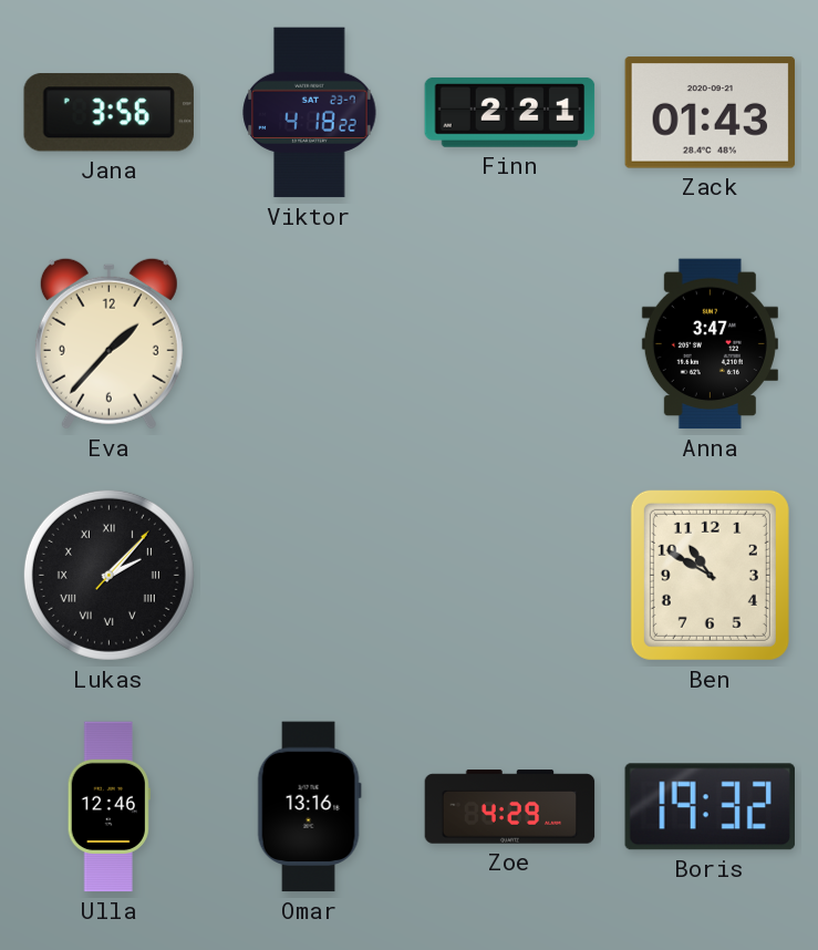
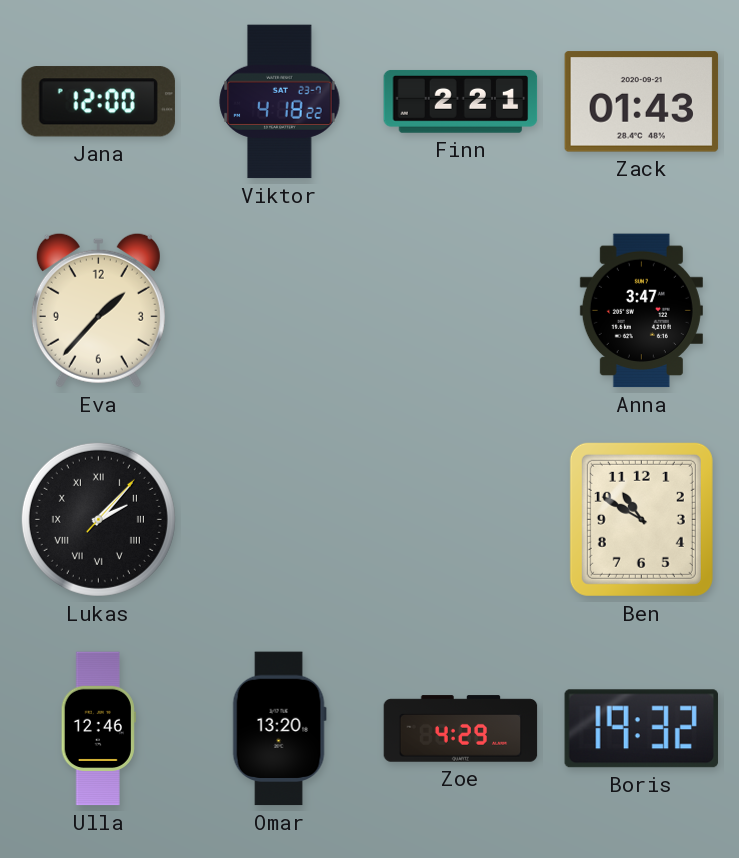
Jana: 3:56 -> 12:00 (98, 102)
Omar: 13:16 -> 13:20 (279, 729)
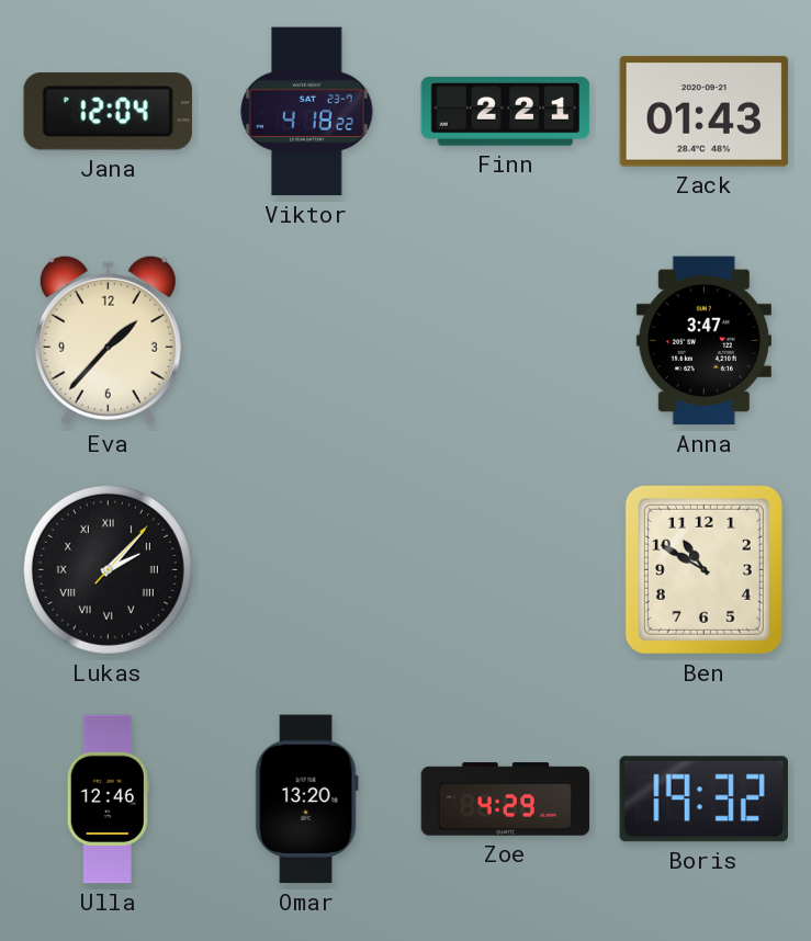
Jana: 12:00 -> 12:04 (108, 112)
